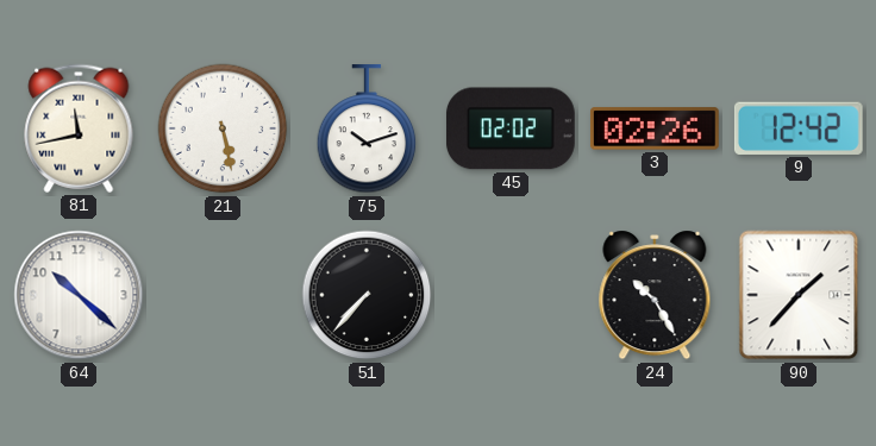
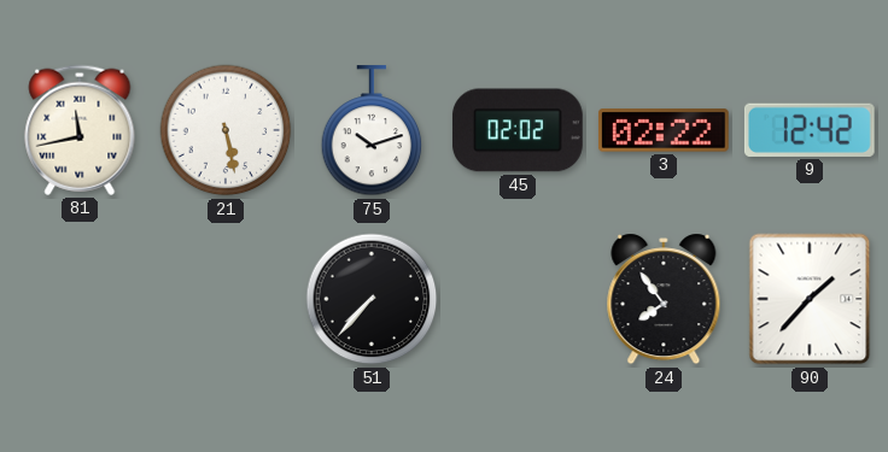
3: 02:26 -> 02:22 (664, 130)
64: 10:22 -> none (79, 295)
24: 10:25 -> 7:54 (664, 299)
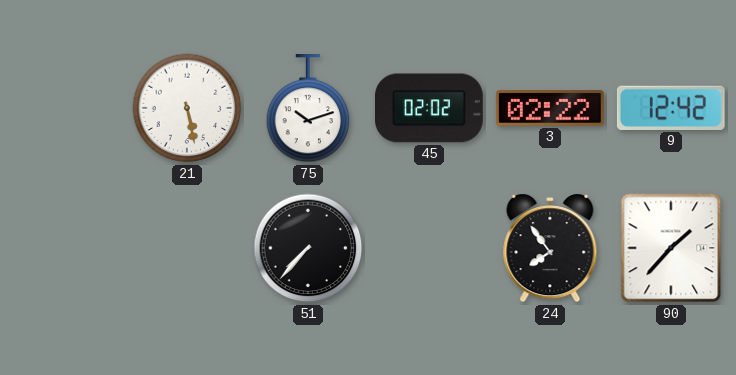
81: 11:43 -> none (80, 130)
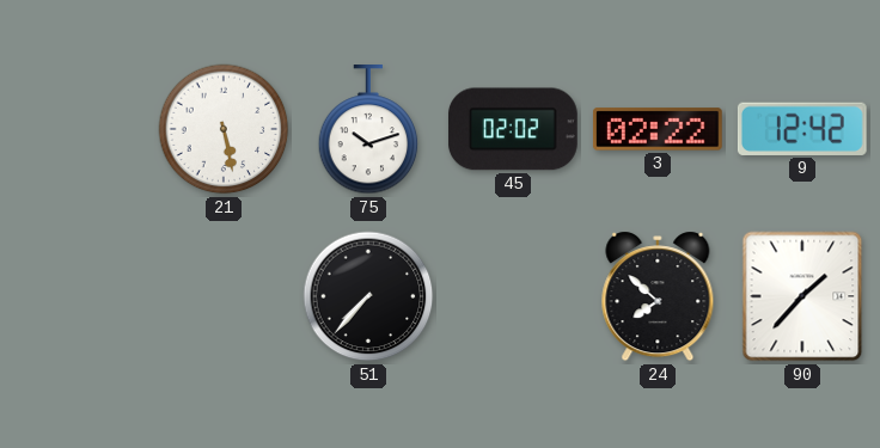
24: 7:54 -> 7:52 (658, 296)
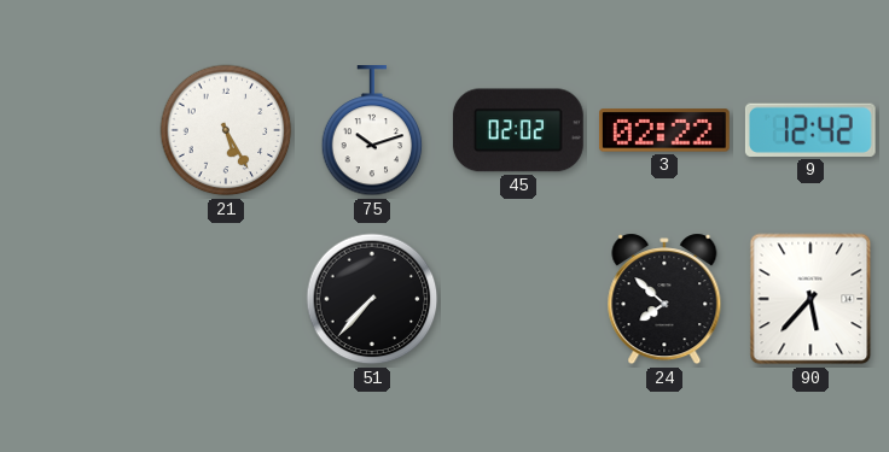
21: 5:28 -> 5:25 (226, 130)
90: 1:37 -> 5:37 (810, 299)
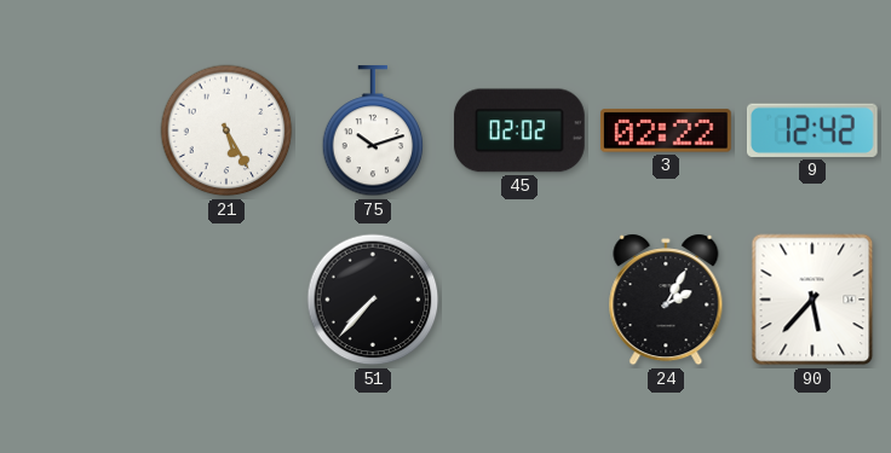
24: 7:52 -> 2:05 (666, 300)
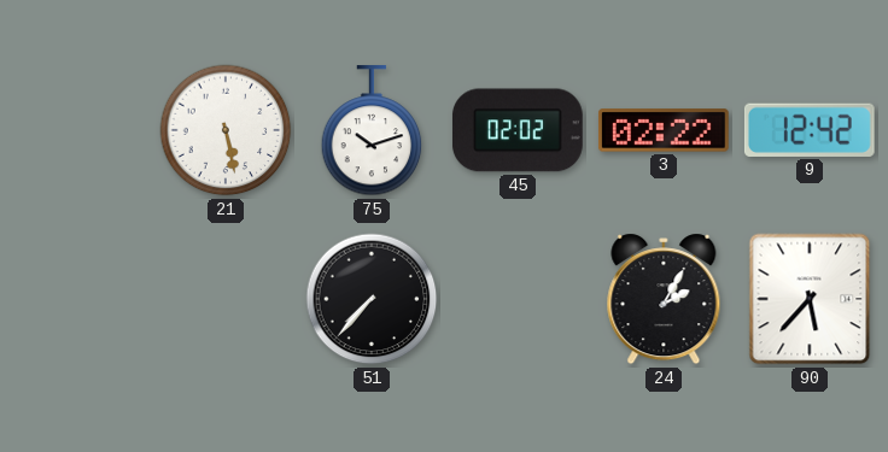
21: 5:25 -> 5:28 (226, 130)
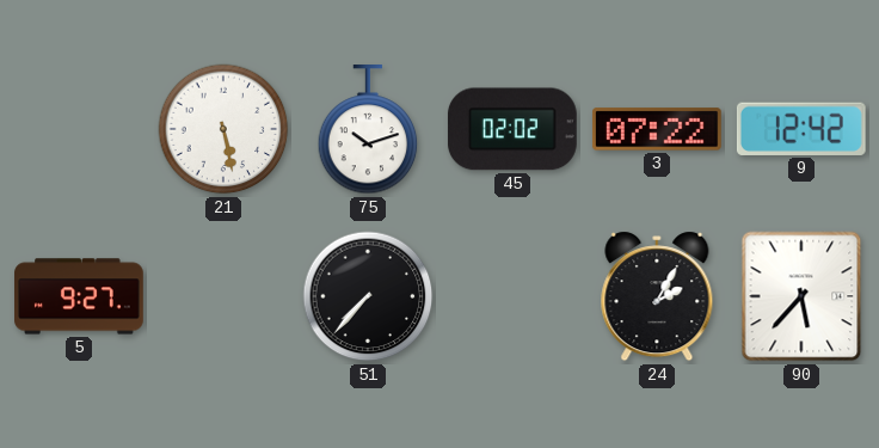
3: 02:22 -> 07:22 (657, 129)
5: none -> 9:27 (79, 296)
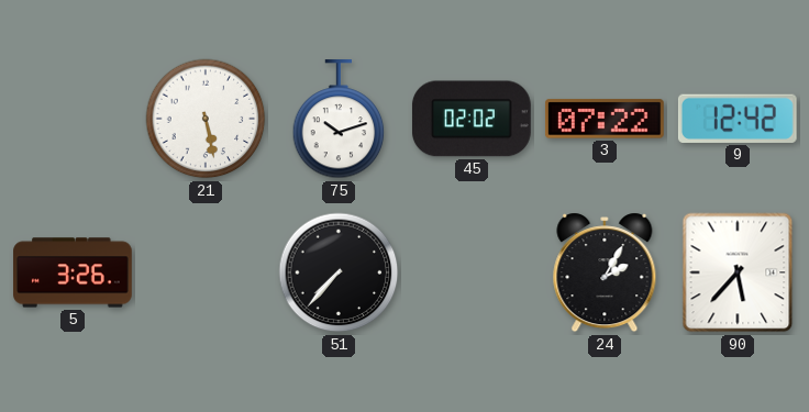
5: 9:27 -> 3:26 (73, 272)
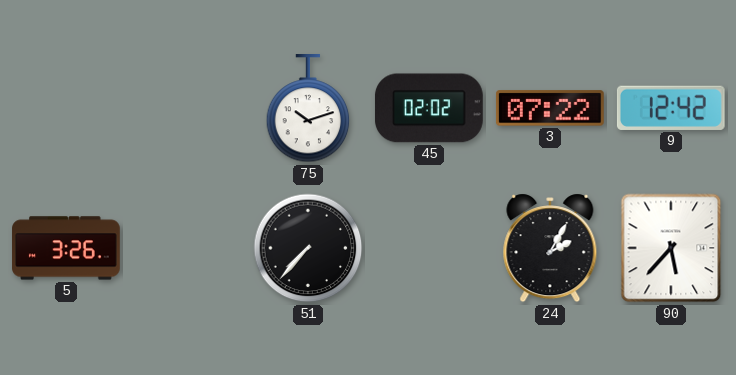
21: 5:28 -> none (206, 119)
